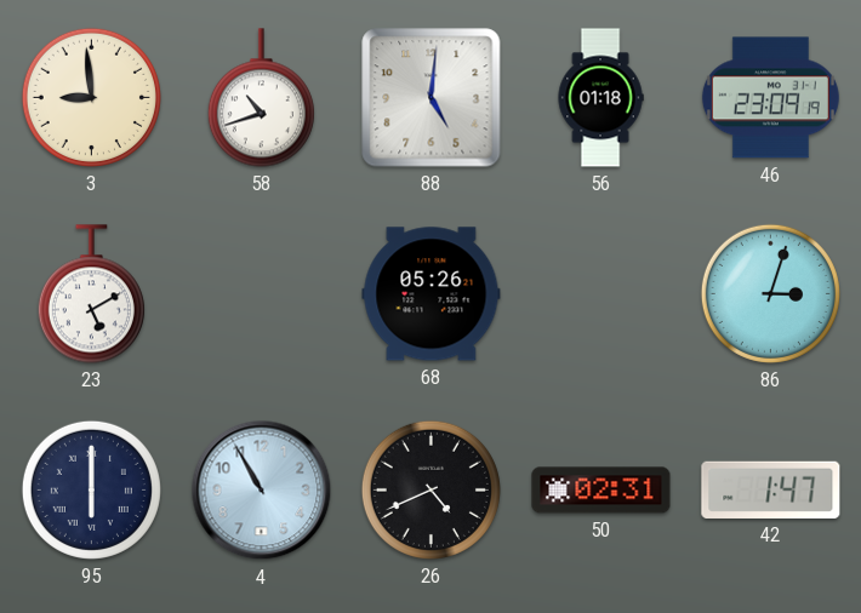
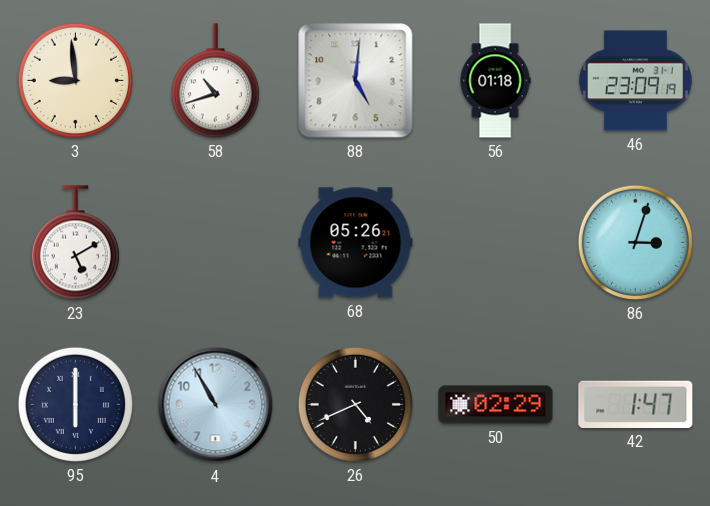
50: 02:31 -> 02:29 (496, 405)
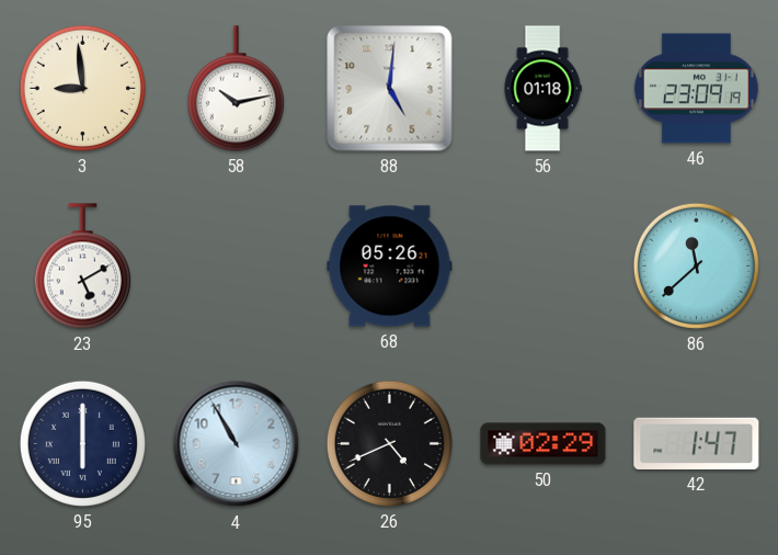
58: 10:42 -> 10:13 (236, 89)
86: 3:03 -> 11:38 (696, 265)
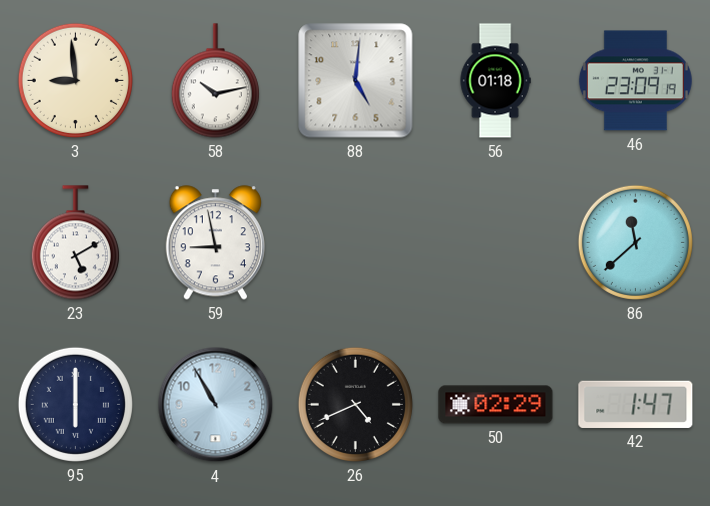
59: none -> 8:58 (215, 243)
68: 05:26 -> none (390, 267)
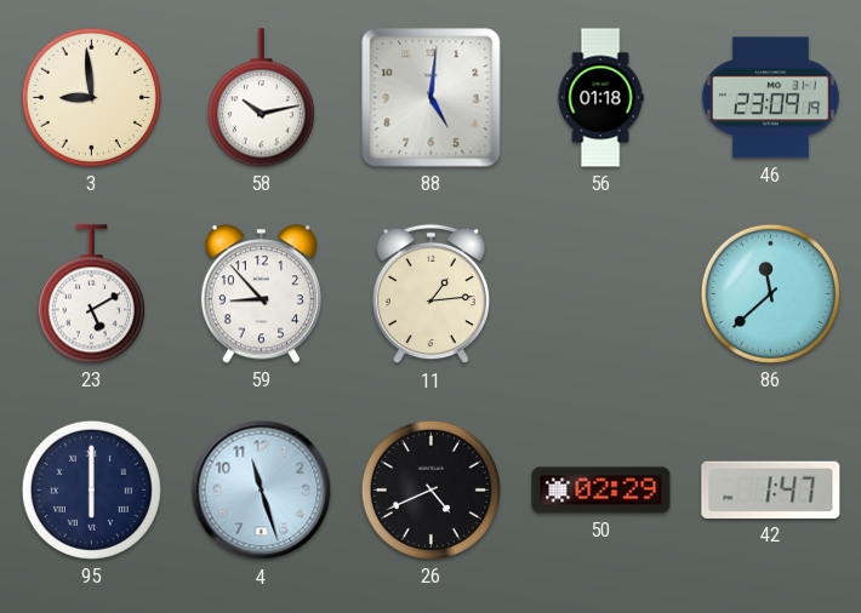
59: 8:58 -> 8:53 (261, 294)
11: none -> 1:14 (430, 294)
4: 10:55 -> 11:27 (262, 491)
